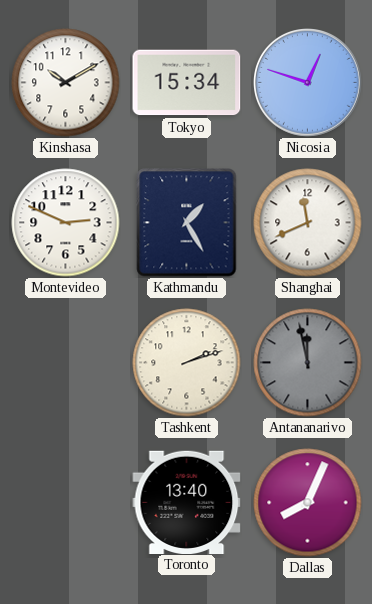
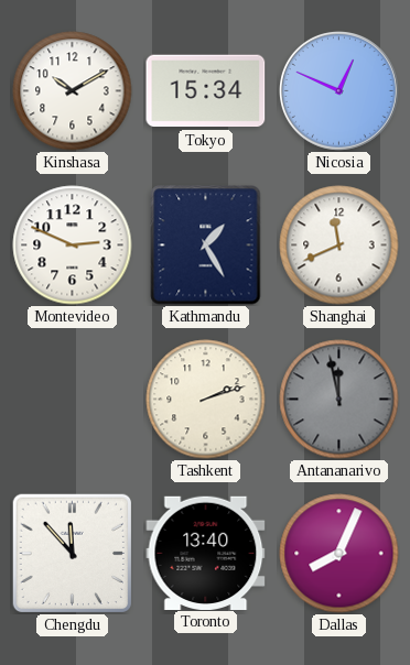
Nicosia: 12:48 -> 12:49 (339, 91)
Chengdu: none -> 11:53 (72, 553)
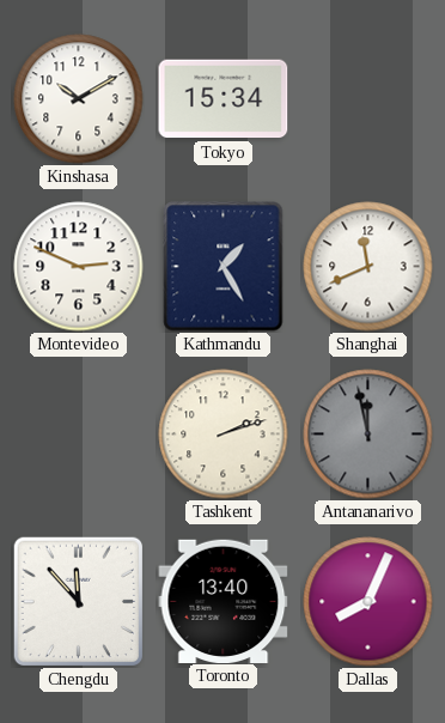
Nicosia: 12:49 -> none (339, 91)
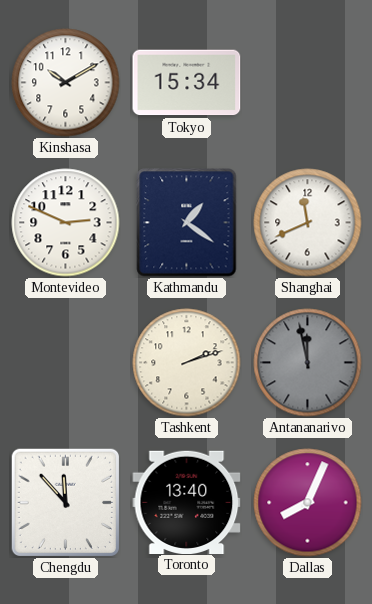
Kathmandu: 1:25 -> 1:21 (187, 223)
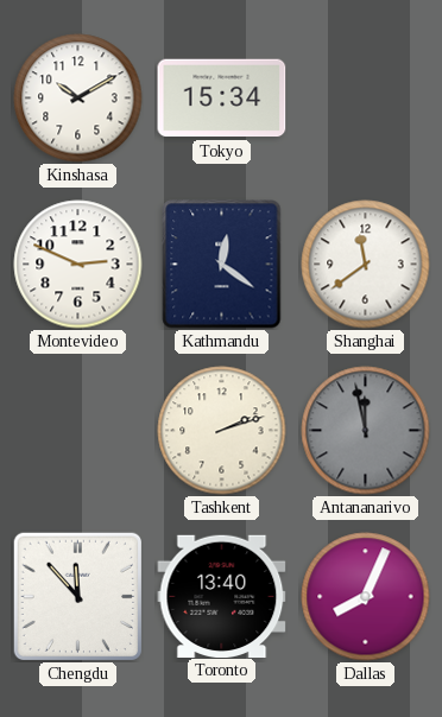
Kathmandu: 1:21 -> 12:21 (222, 265)
Shanghai: 11:41 -> 11:39 (366, 265)
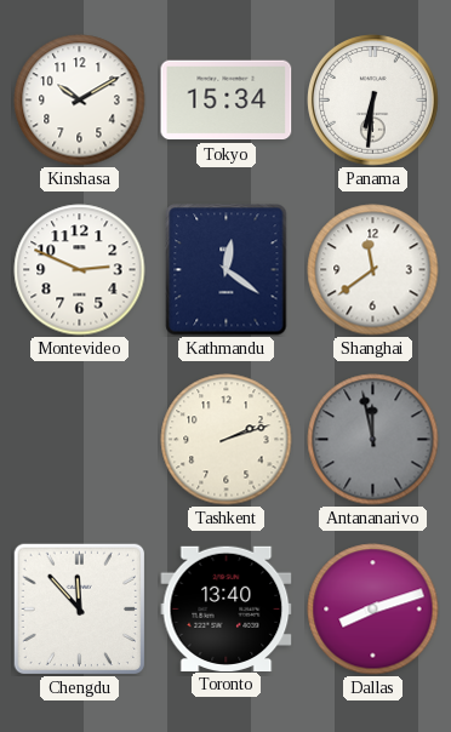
Panama: none -> 6:31 (373, 101)
Dallas: 8:04 -> 8:12 (373, 610)
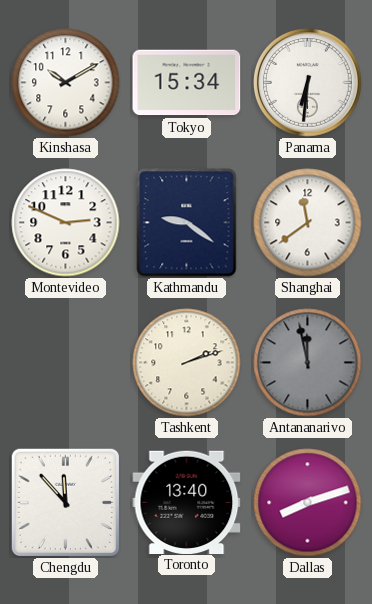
Kathmandu: 12:21 -> 9:21 (187, 223)
